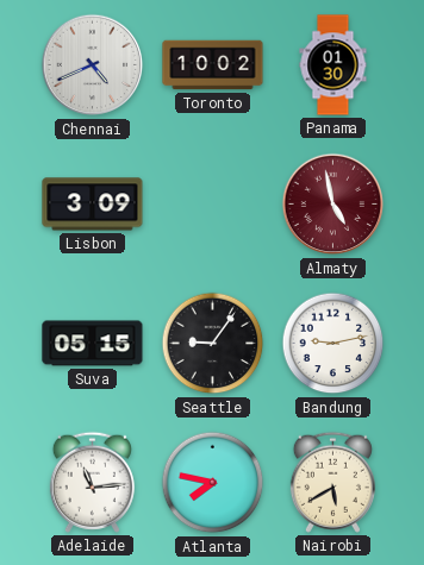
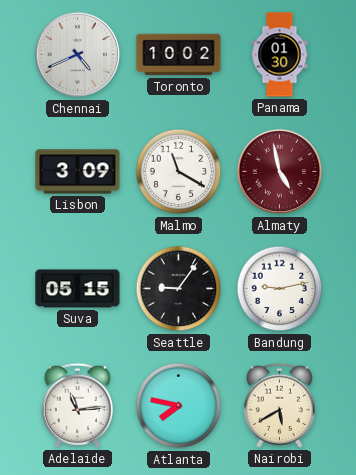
Malmo: none -> 11:20 (179, 172)
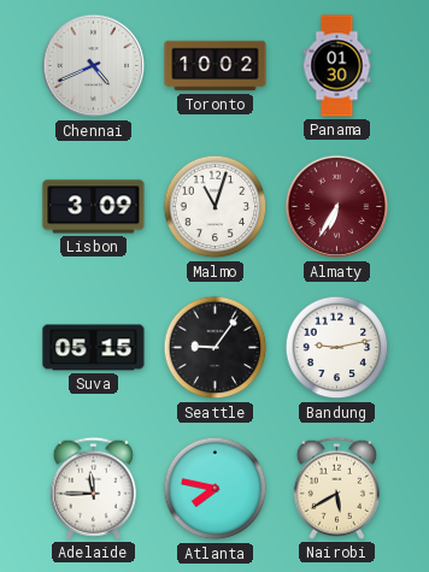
Malmo: 11:20 -> 11:03 (216, 207)
Almaty: 4:58 -> 6:35 (337, 207)
Adelaide: 11:14 -> 11:45 (93, 488)
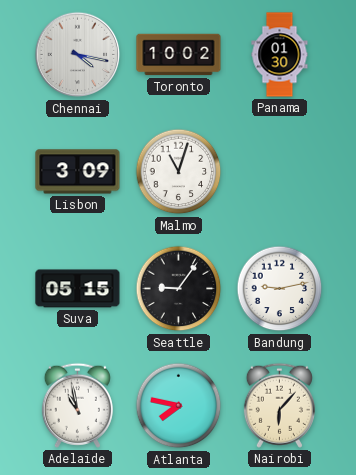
Chennai: 4:41 -> 4:17 (78, 55)
Almaty: 6:35 -> none (337, 207)
Adelaide: 11:45 -> 10:58 (77, 405)
Nairobi: 5:40 -> 6:07 (279, 405)
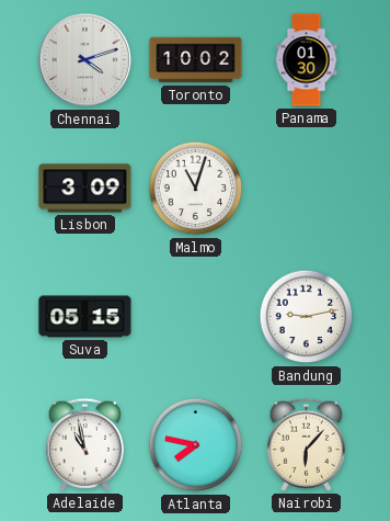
Chennai: 4:17 -> 4:12 (85, 60)
Seattle: 9:06 -> none (179, 289)
